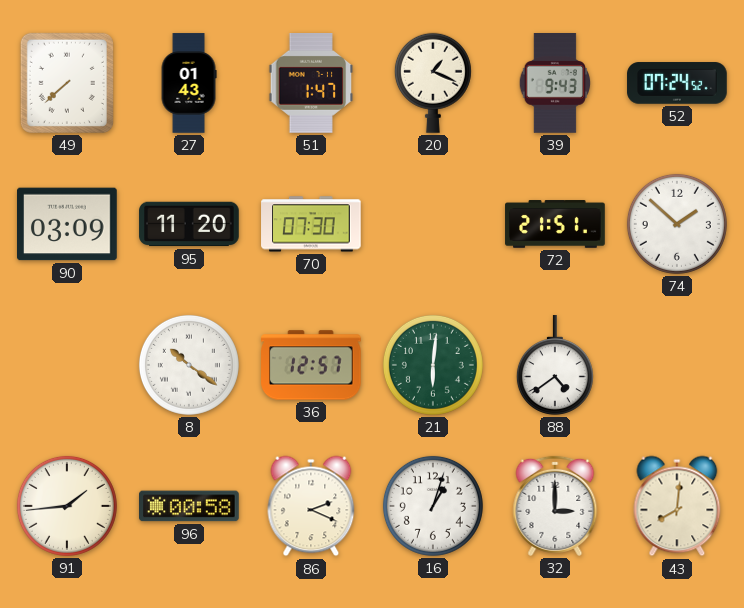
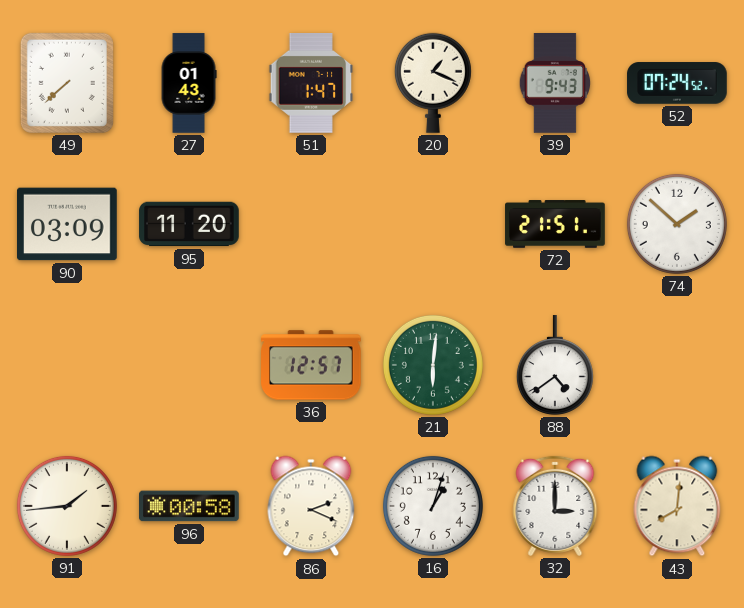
70: 07:30 -> none (311, 224)
8: 10:21 -> none (189, 365)
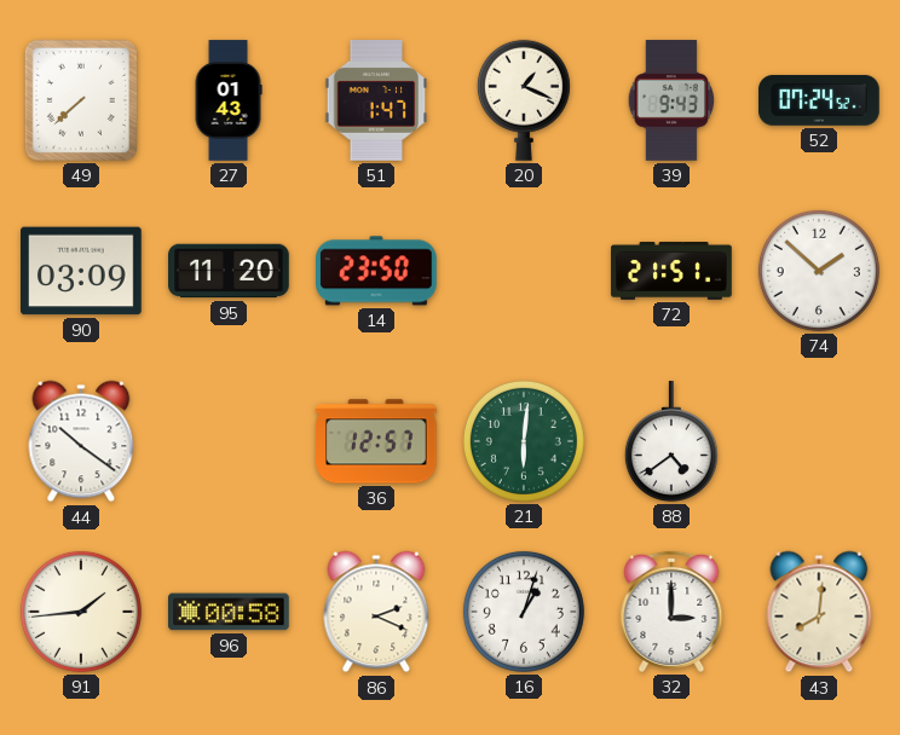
14: none -> 23:50 (377, 271)
44: none -> 10:21 (81, 441)
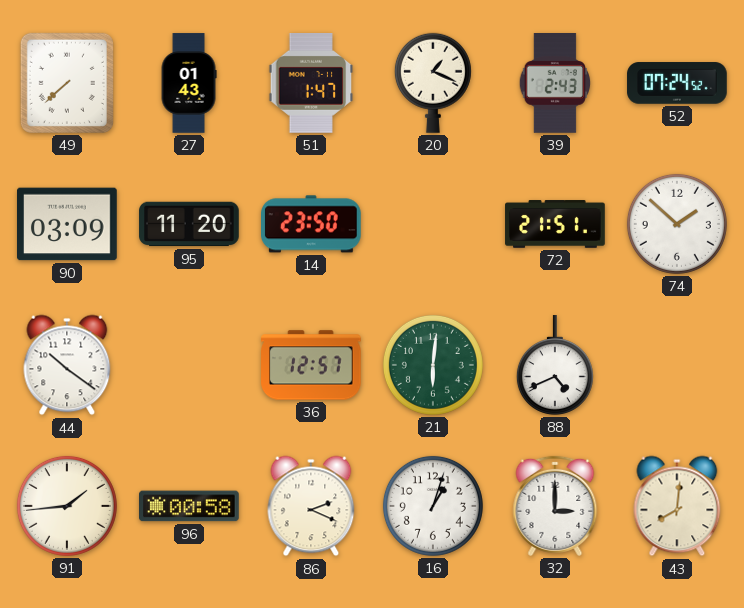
39: 9:43 -> 2:43 (554, 84)
88: 4:39 -> 4:41 (555, 365)
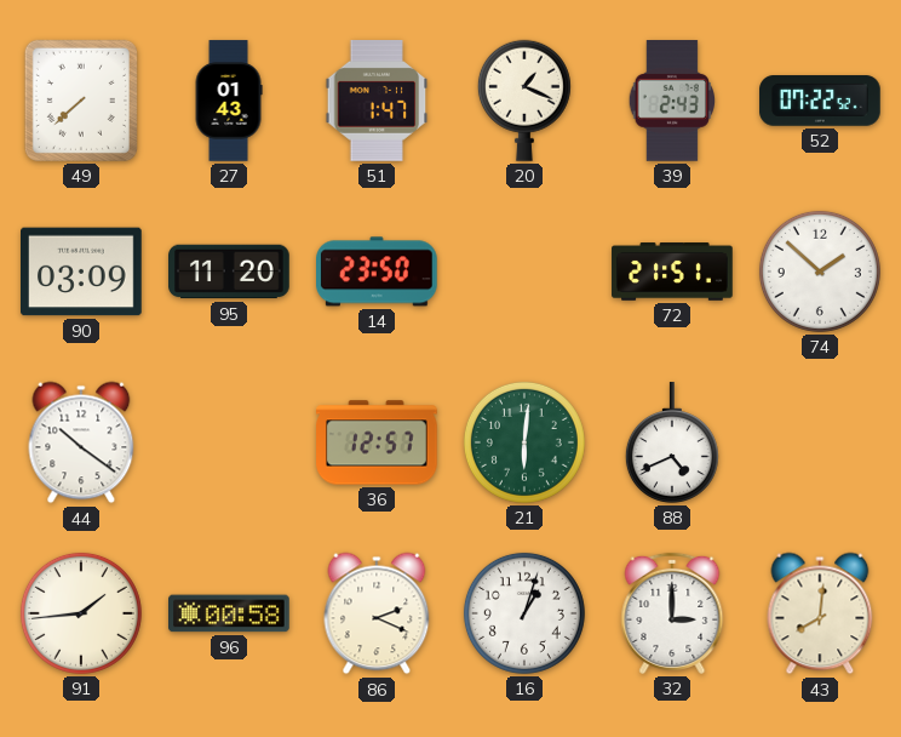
52: 07:24 -> 07:22 (820, 101)
